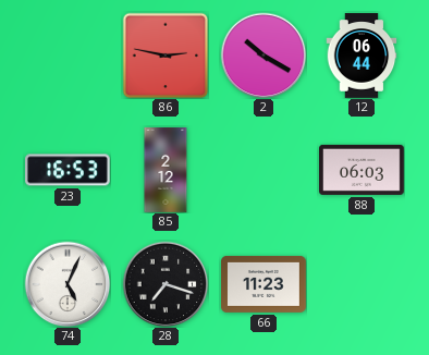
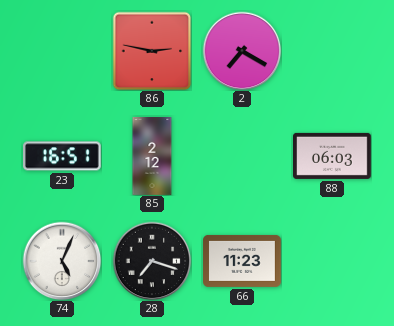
2: 10:20 -> 7:20 (242, 51)
12: 06:44 -> none (361, 56)
23: 16:53 -> 16:51 (63, 156)
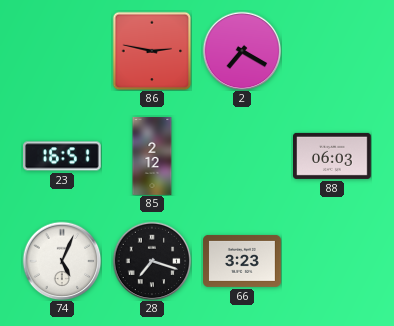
66: 11:23 -> 3:23 (242, 261)
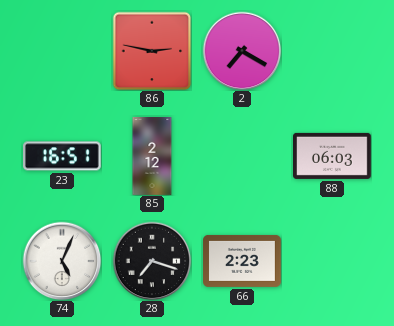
66: 3:23 -> 2:23 (242, 261)
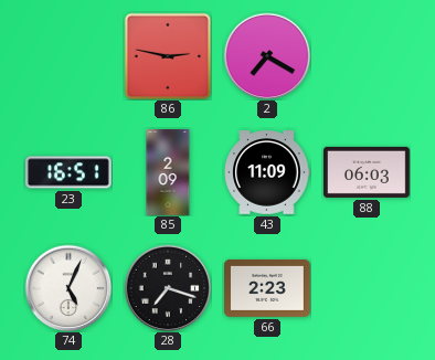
85: 2:12 -> 2:09 (168, 172)
43: none -> 11:09 (267, 172)
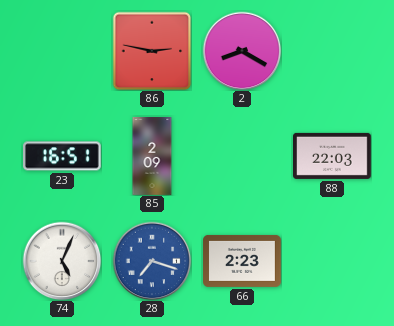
2: 7:20 -> 8:20 (242, 51)
43: 11:09 -> none (267, 172)
88: 06:03 -> 22:03 (333, 156)
28 dial: black -> blue (152, 261)
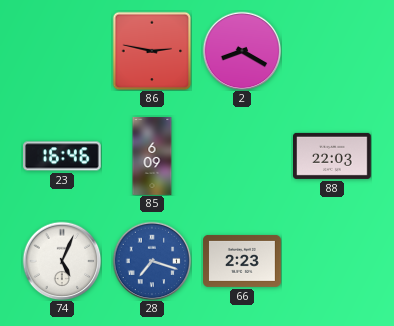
23: 16:51 -> 16:46 (63, 156)
85: 2:09 -> 6:09 (152, 156)
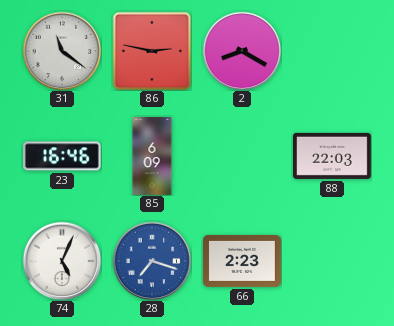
31: none -> 11:21 (62, 51)
